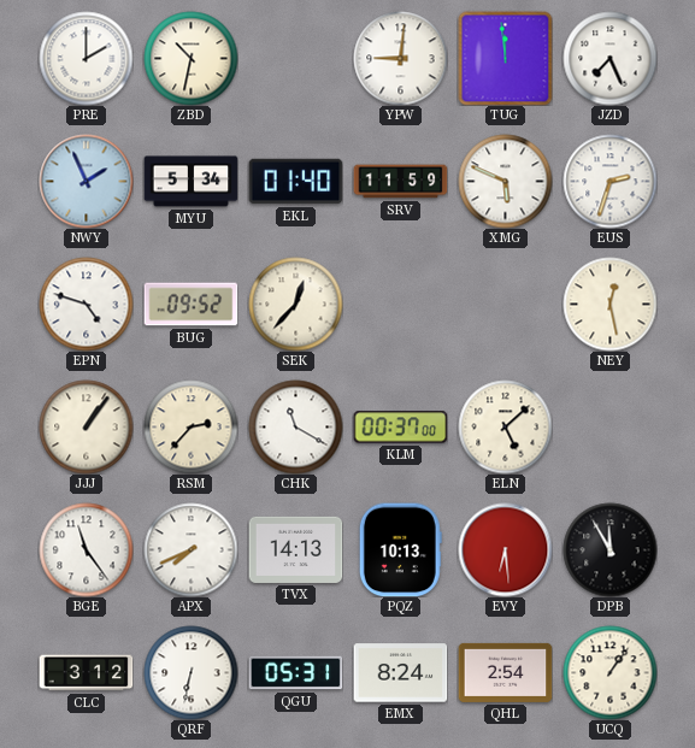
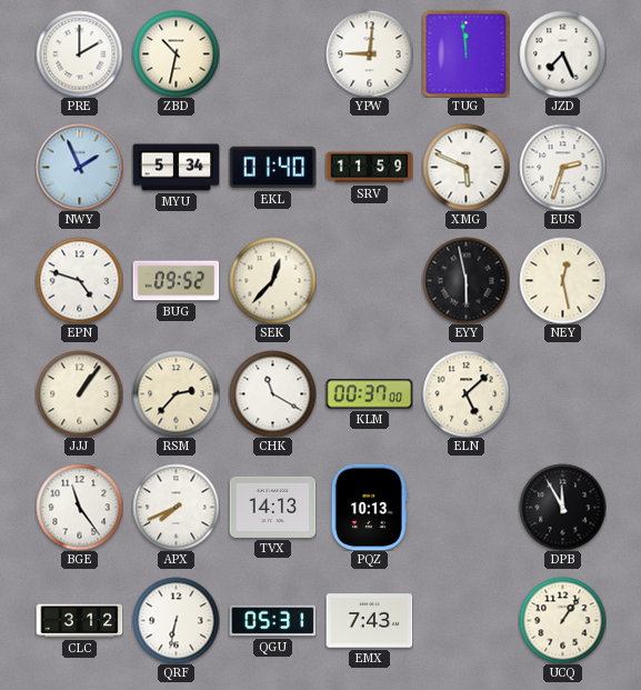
EYY: none -> 5:58 (465, 280)
EVY: 6:29 -> none (505, 549)
EMX: 8:24 -> 7:43 (369, 621)
QHL: 2:54 -> none (505, 672)
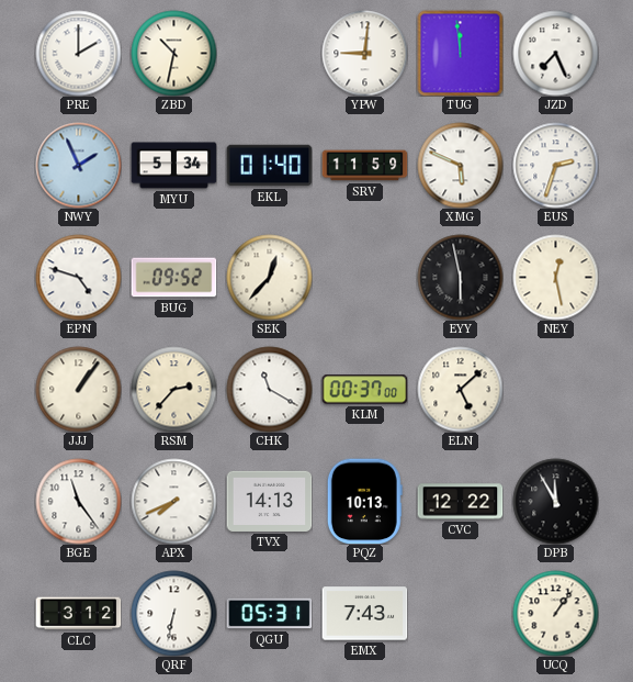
CVC: none -> 12:22 (460, 502)
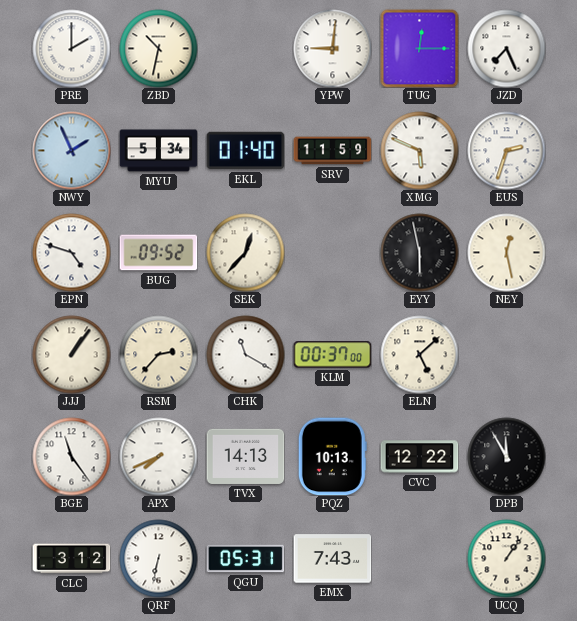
TUG: 11:59 -> 12:15 (419, 48)
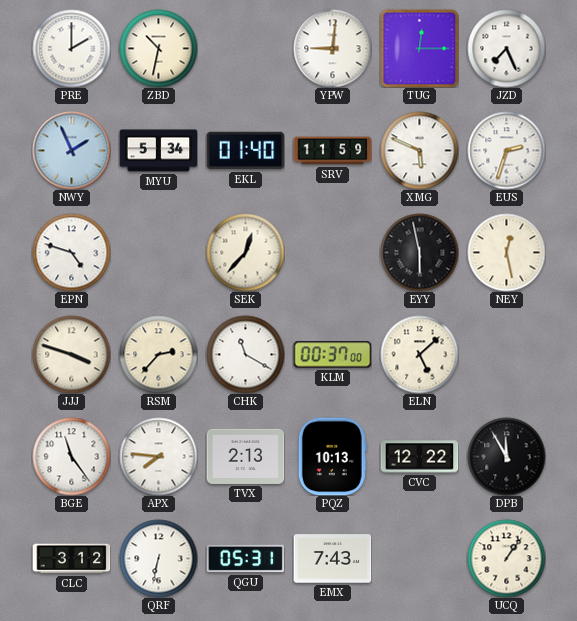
BUG: 09:52 -> none (158, 253)
JJJ: 1:06 -> 3:48 (71, 354)
APX: 7:41 -> 7:46 (158, 456)
TVX: 14:13 -> 2:13 (245, 456)
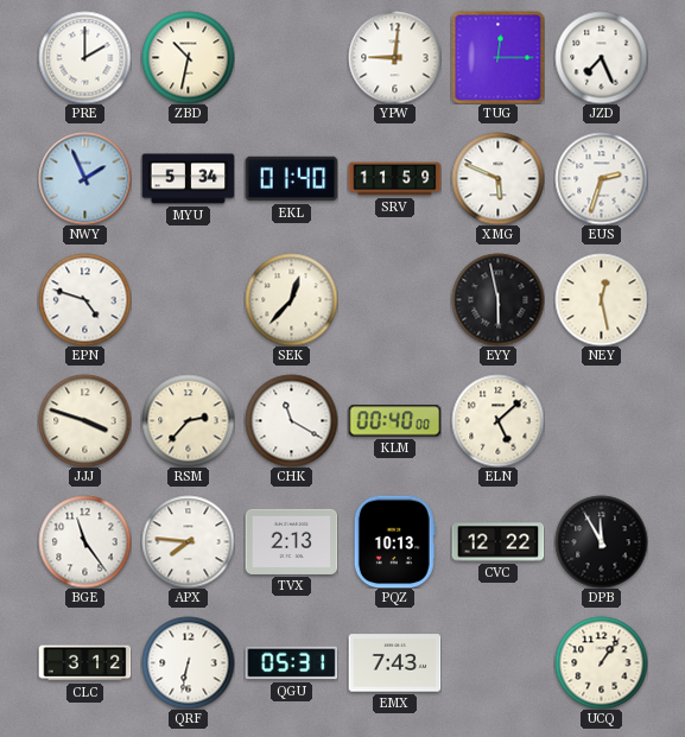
KLM: 00:37 -> 00:40 (394, 421)
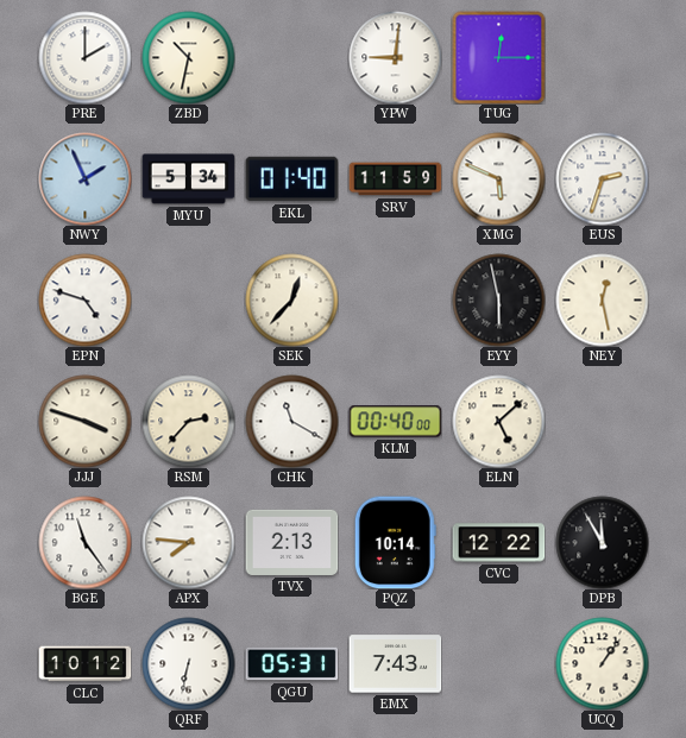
JZD: 7:26 -> none (601, 57)
PQZ: 10:13 -> 10:14 (395, 542)
CLC: 3:12 -> 10:12 (84, 664)
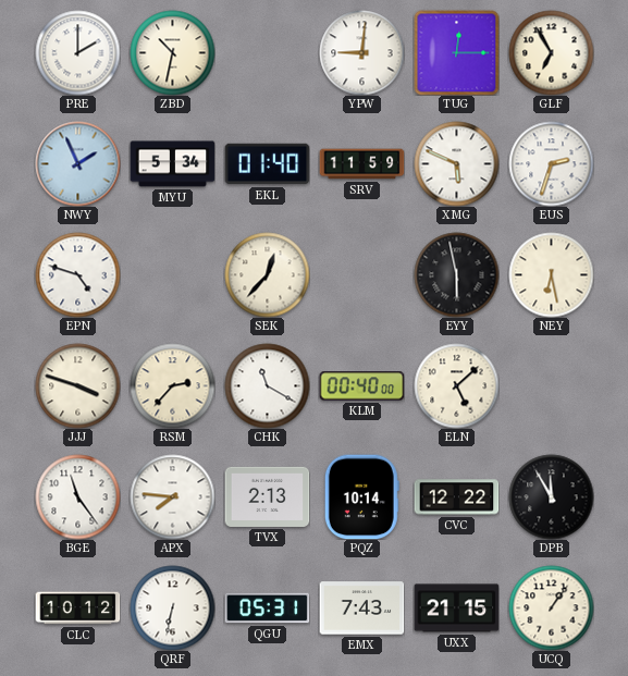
GLF: none -> 6:55 (551, 52)
NEY: 12:28 -> 6:28 (551, 274)
UXX: none -> 21:15 (456, 609)
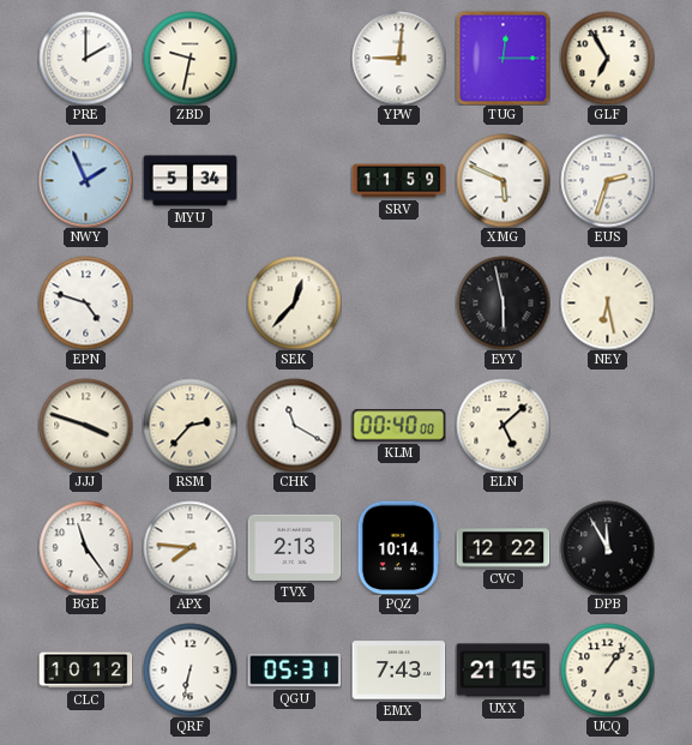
ZBD: 10:32 -> 9:32 (189, 58)
EKL: 01:40 -> none (267, 164)
